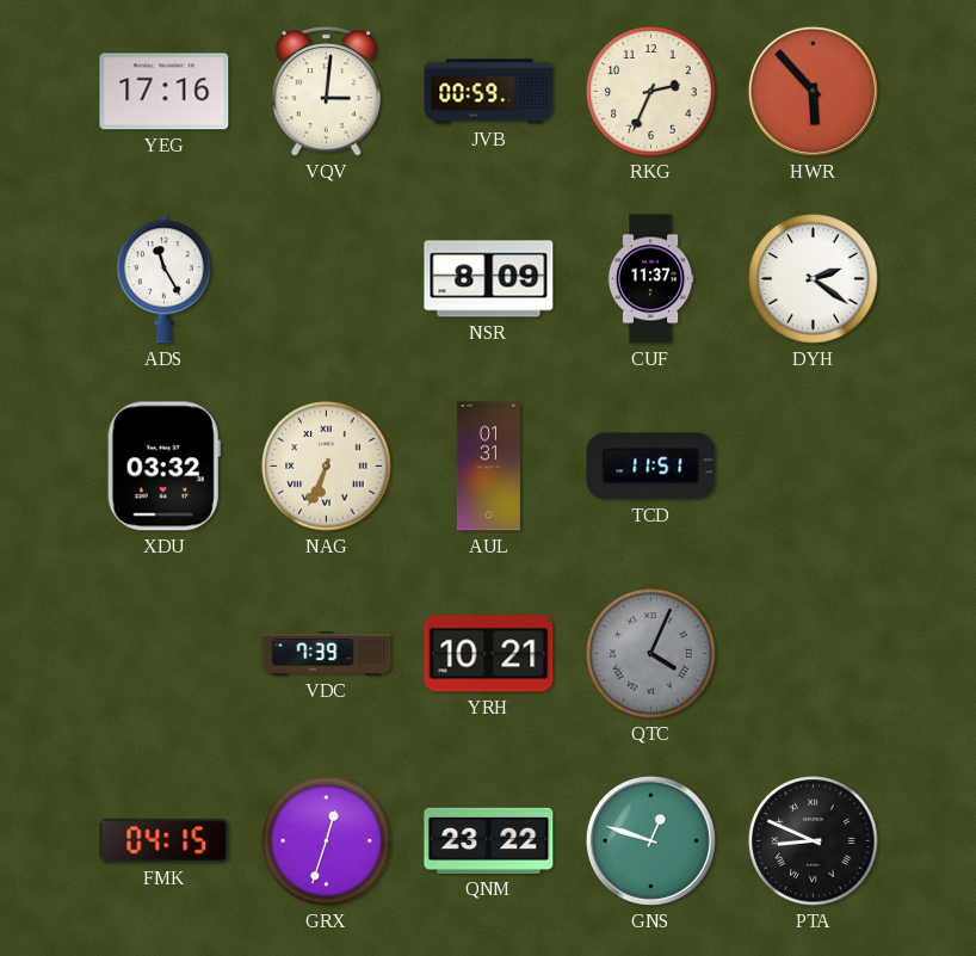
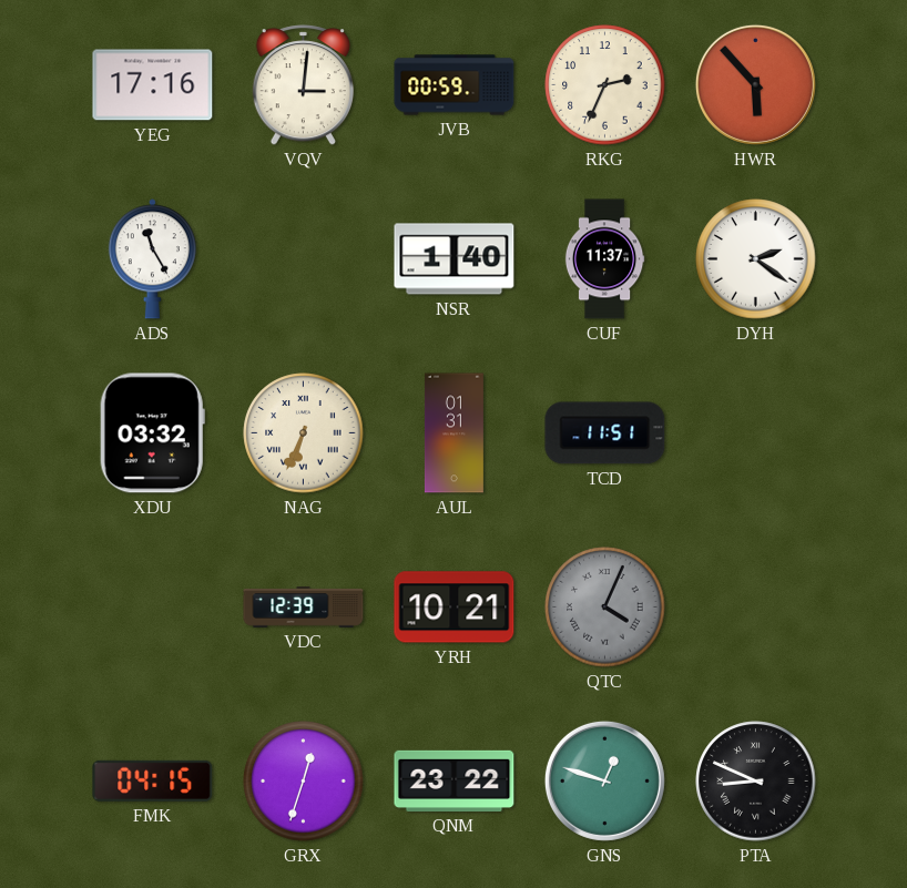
NSR: 8:09 -> 1:40 (455, 259)
VDC: 7:39 -> 12:39 (304, 608)
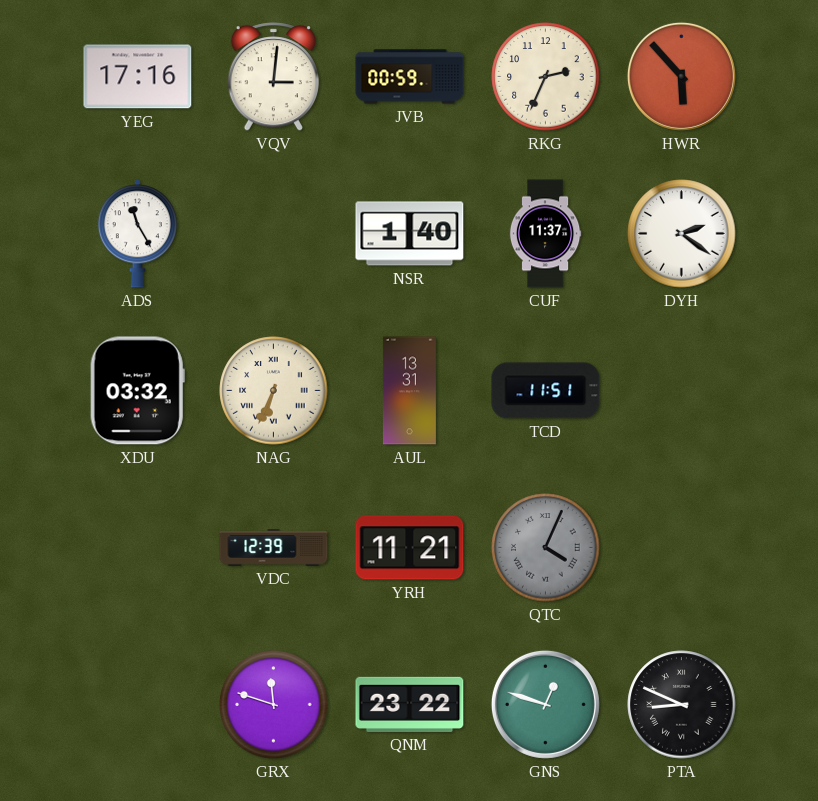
AUL: 01:31 -> 13:31 (409, 391)
YRH: 10:21 -> 11:21 (410, 548)
FMK: 04:15 -> none (153, 780)
GRX: 12:33 -> 11:48 (274, 705)
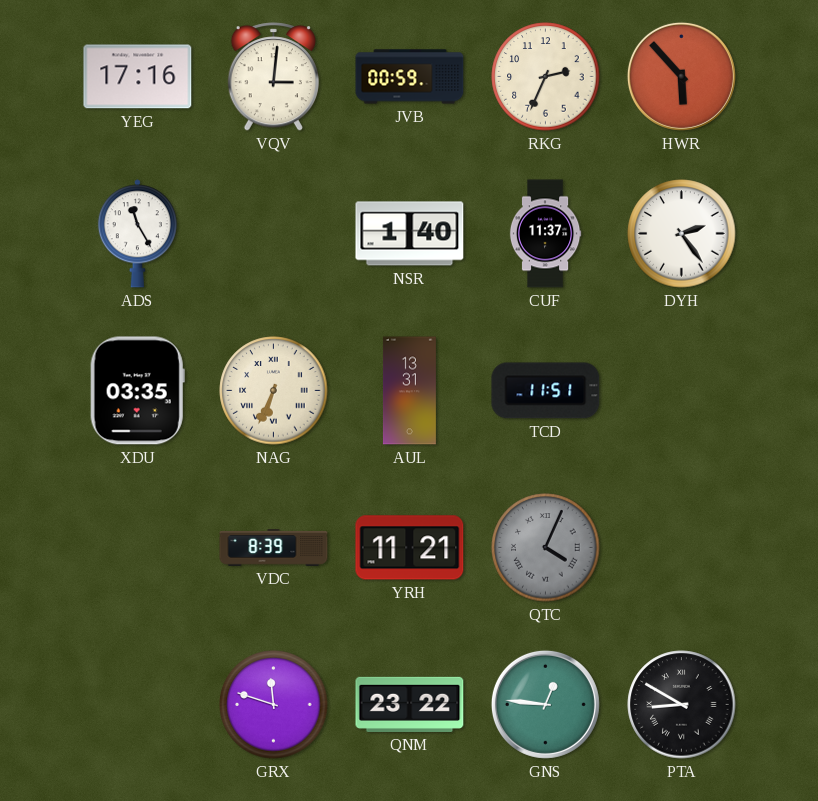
DYH: 2:21 -> 2:24 (682, 234)
XDU: 03:32 -> 03:35 (137, 391)
VDC: 12:39 -> 8:39 (274, 548)
GNS: 12:48 -> 12:46 (545, 704)
PTA: 8:49 -> 8:50 (682, 705)
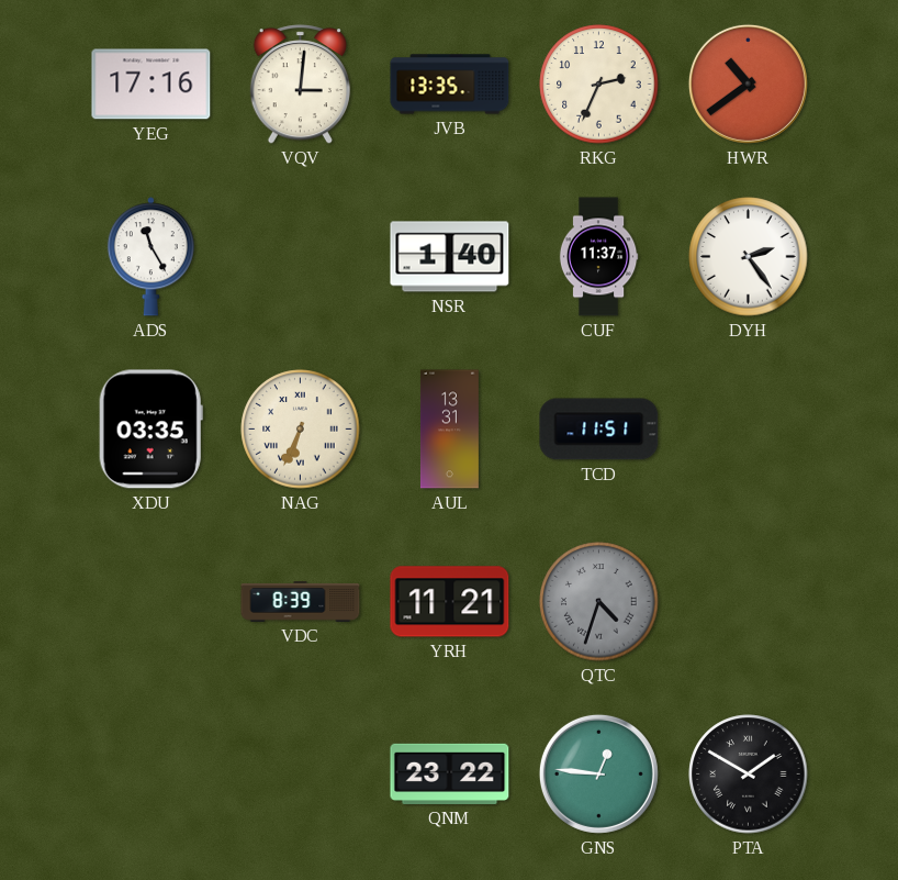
JVB: 00:59 -> 13:35 (450, 85)
HWR: 5:53 -> 10:39 (748, 83)
QTC: 4:04 -> 4:33 (599, 602)
GRX: 11:48 -> none (274, 705)
PTA: 8:50 -> 1:50 (749, 775)
